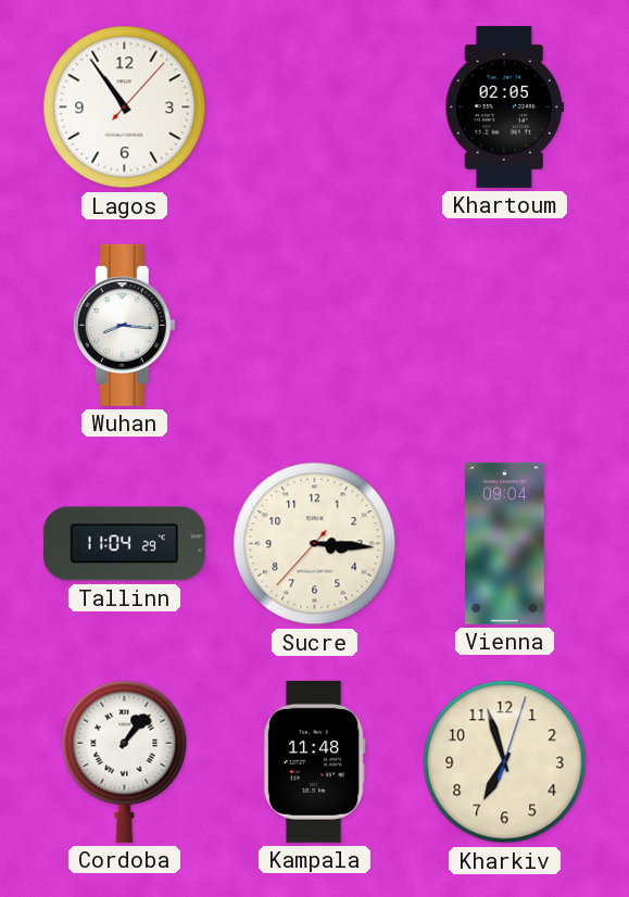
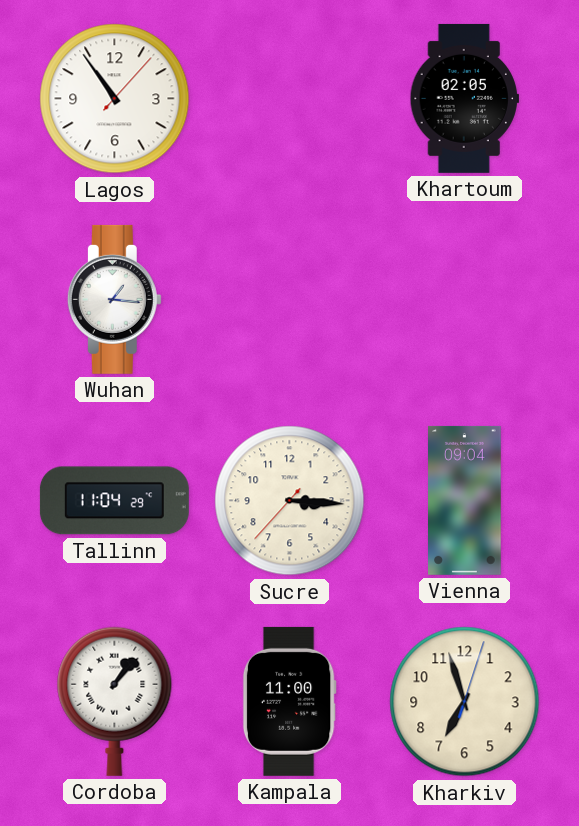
Wuhan: 8:16 -> 1:16 (114, 299)
Kampala: 11:48 -> 11:00 (289, 701)
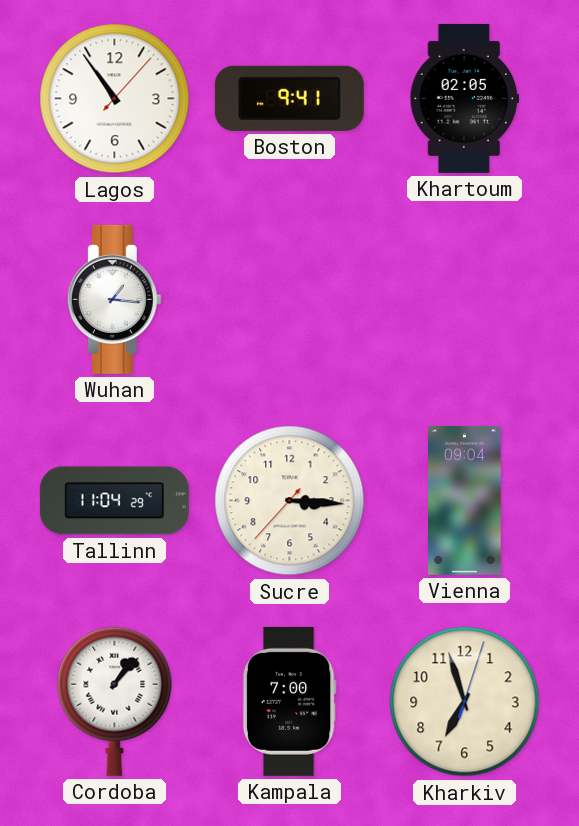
Boston: none -> 9:41 (289, 98)
Kampala: 11:00 -> 7:00 (289, 701)
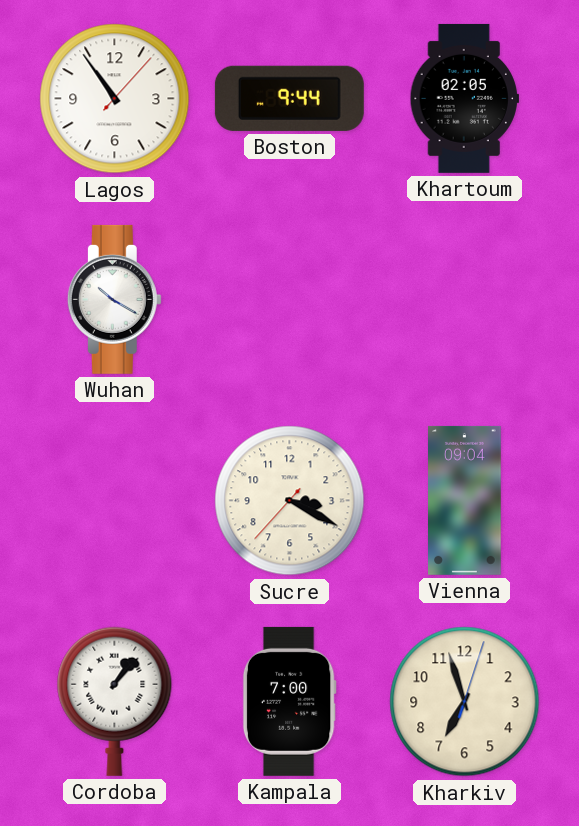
Boston: 9:41 -> 9:44 (289, 98)
Wuhan: 1:16 -> 10:20 (114, 299)
Tallinn: 11:04 -> none (114, 501)
Sucre: 3:15 -> 3:19 (290, 501)
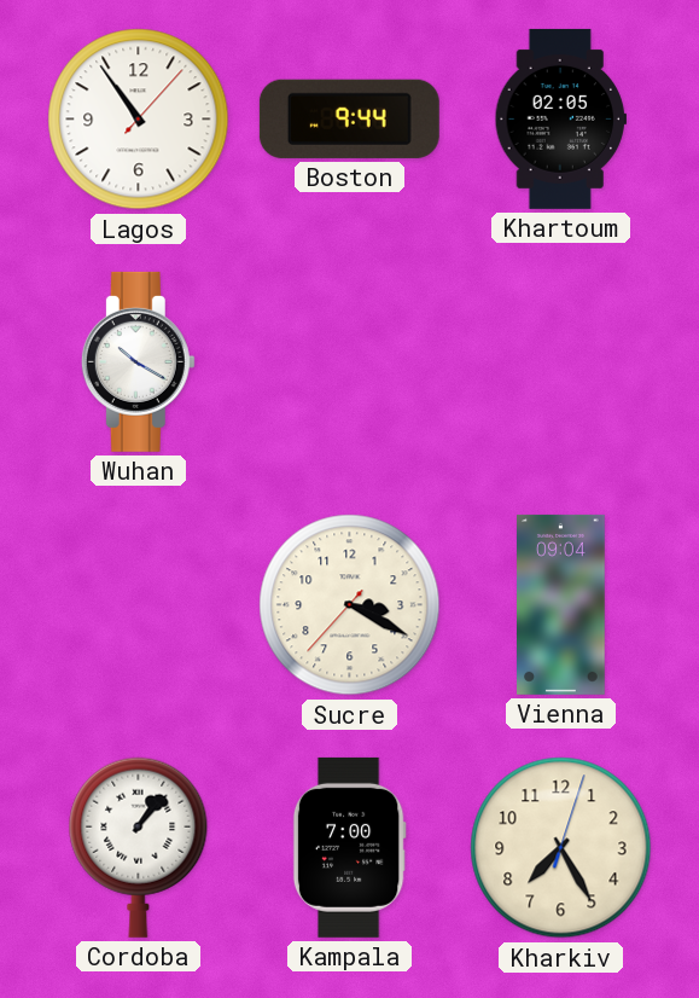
Kharkiv: 6:57 -> 7:25 (561, 848)
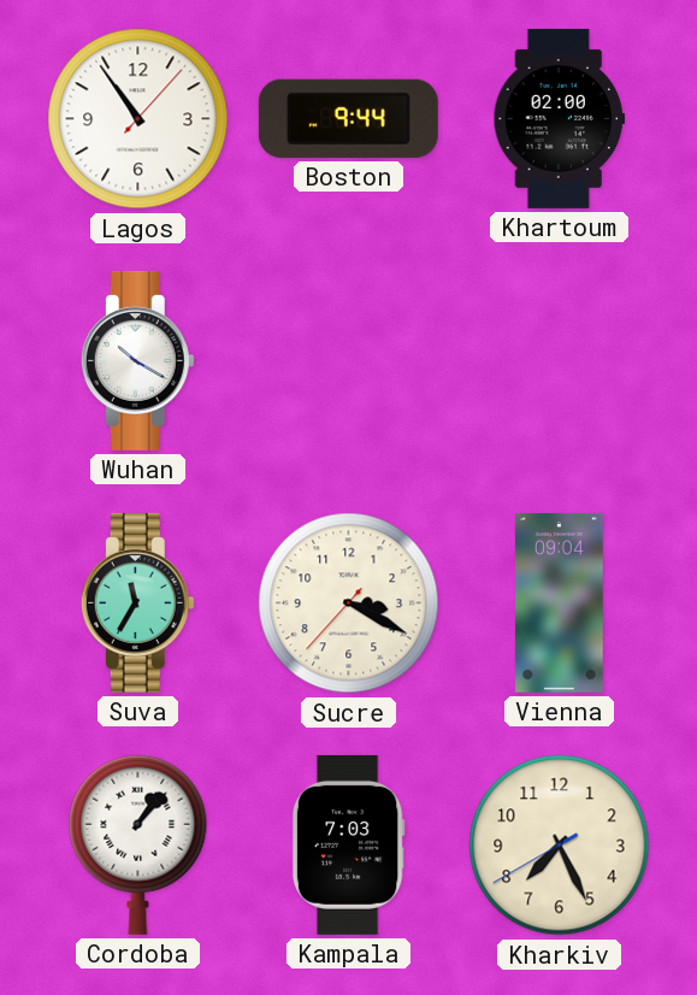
Khartoum: 02:05 -> 02:00 (559, 118)
Suva: none -> 11:35 (137, 602)
Kampala: 7:00 -> 7:03 (348, 844)
Kharkiv: 7:25:03 -> 7:25:40 (560, 846)
